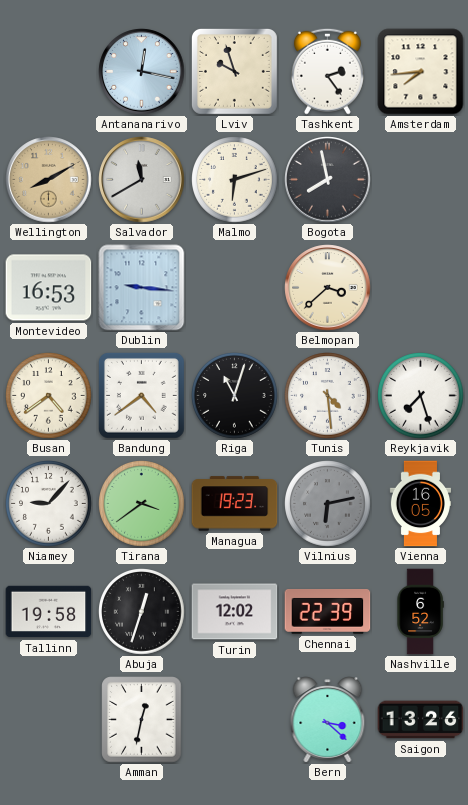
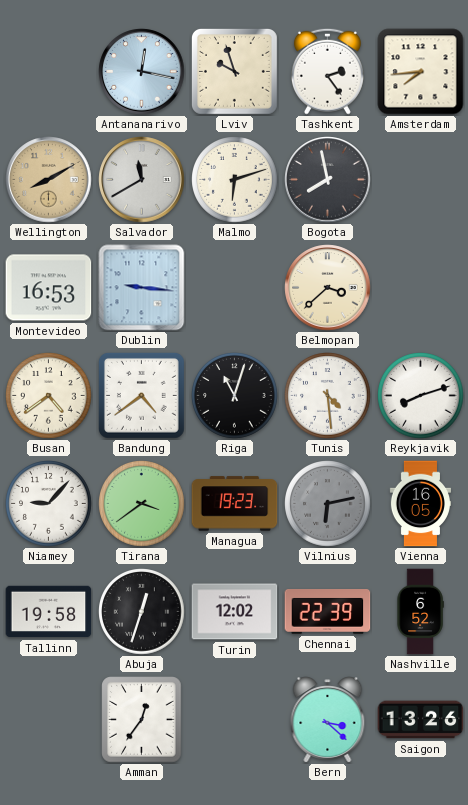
Reykjavik: 7:27 -> 8:12 (421, 396)
Amman: 12:32 -> 12:36 (142, 720)
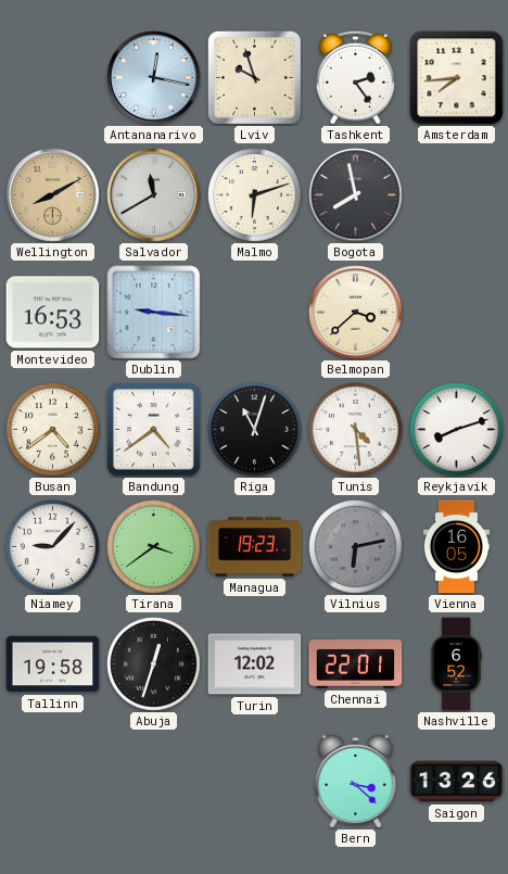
Chennai: 22:39 -> 22:01 (356, 664)
Amman: 12:36 -> none (142, 720)
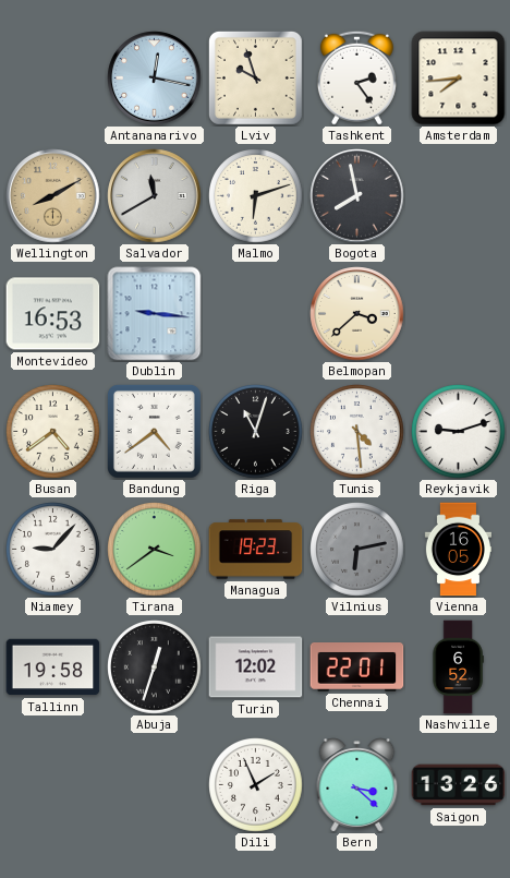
Reykjavik: 8:12 -> 9:12 (459, 432)
Dili: none -> 1:56 (256, 785)
